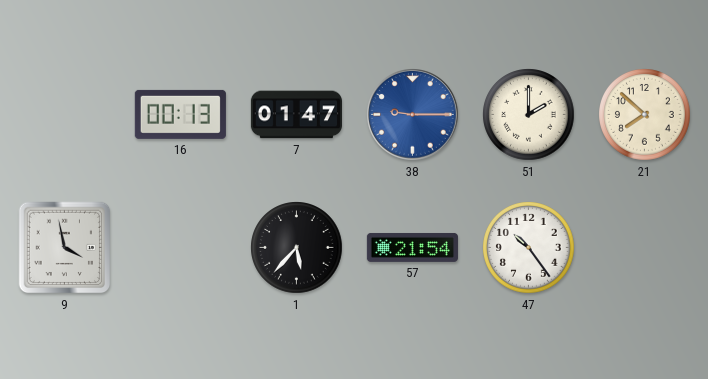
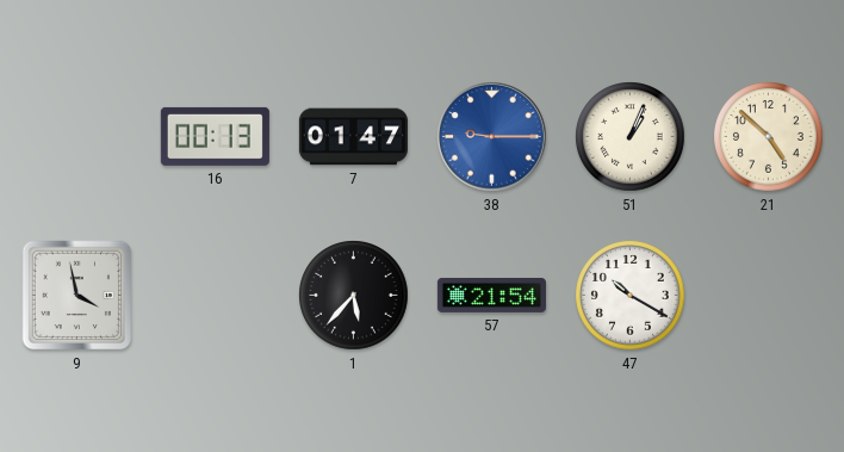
51: 2:00 -> 1:04 (631, 137)
21: 7:52 -> 4:52 (769, 137)
47: 10:24 -> 10:20 (631, 296)
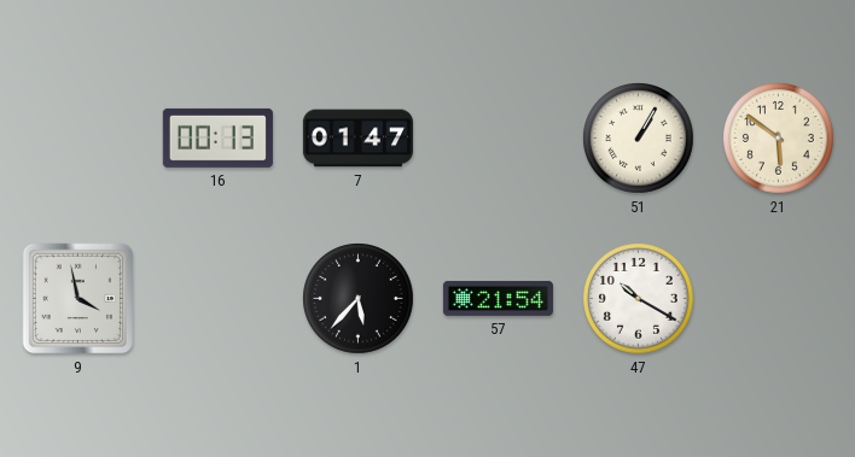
38: 9:15 -> none (492, 137)
51: 1:04 -> 1:05 (639, 139)
21: 4:52 -> 5:51 (779, 139)
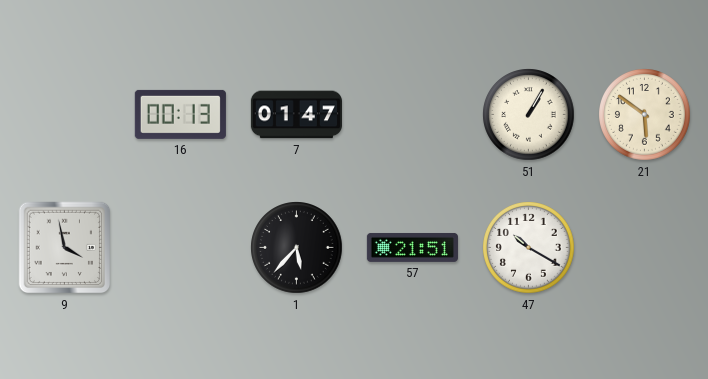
57: 21:54 -> 21:51 (412, 247)
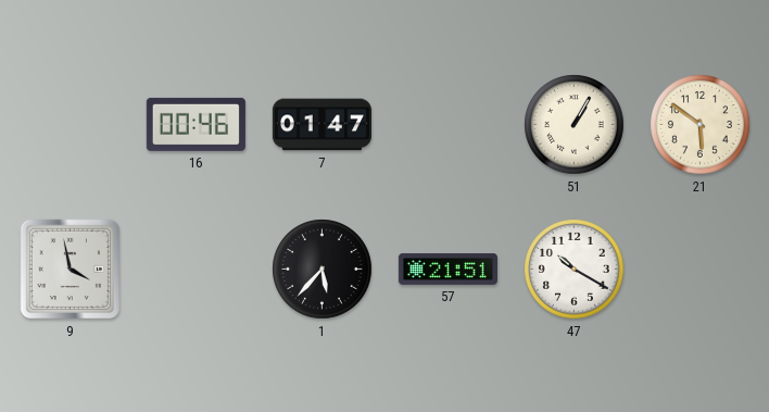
16: 00:13 -> 00:46 (196, 124)
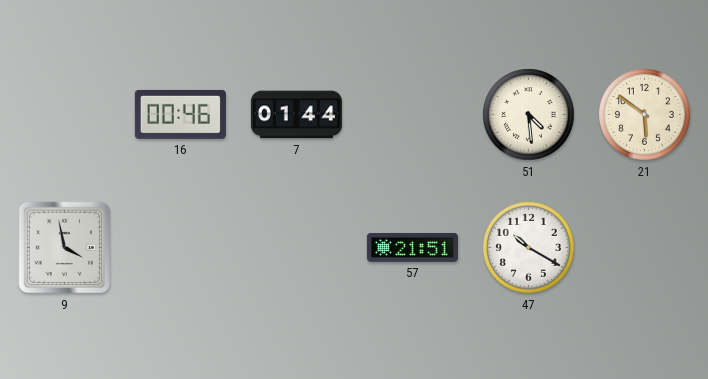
7: 01:47 -> 01:44 (296, 115)
51: 1:05 -> 4:29 (529, 115)
1: 5:37 -> none (323, 270)
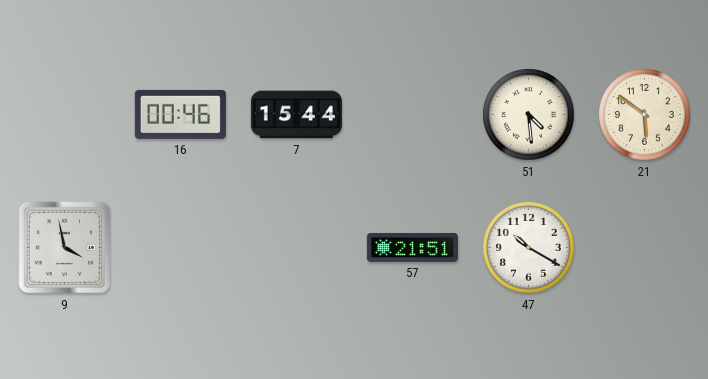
7: 01:44 -> 15:44 (296, 115)
